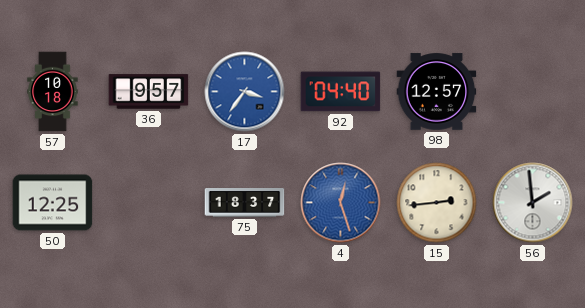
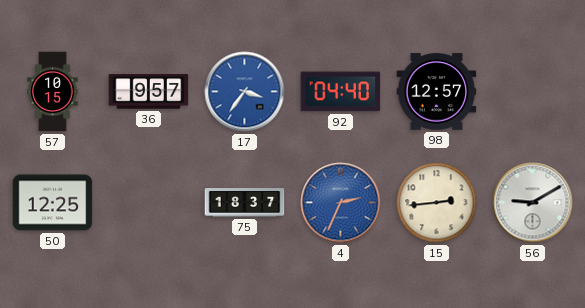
57: 10:18 -> 10:15 (53, 92)
4: 12:27 -> 2:34 (341, 203)
56: 1:59 -> 9:10 (533, 203)
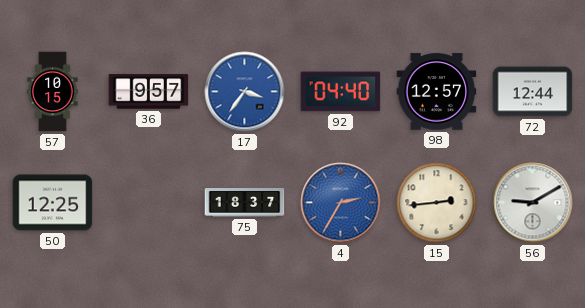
72: none -> 12:44 (533, 92)
4: 2:34 -> 2:35 (341, 203)
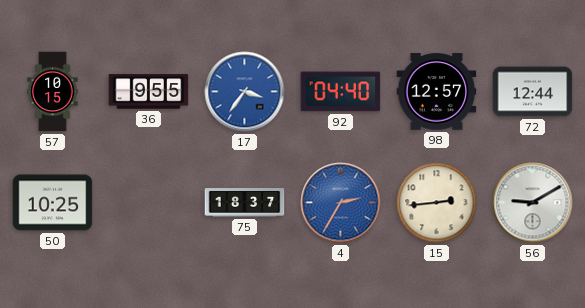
36: 9:57 -> 9:55 (149, 92)
50: 12:25 -> 10:25 (53, 203)
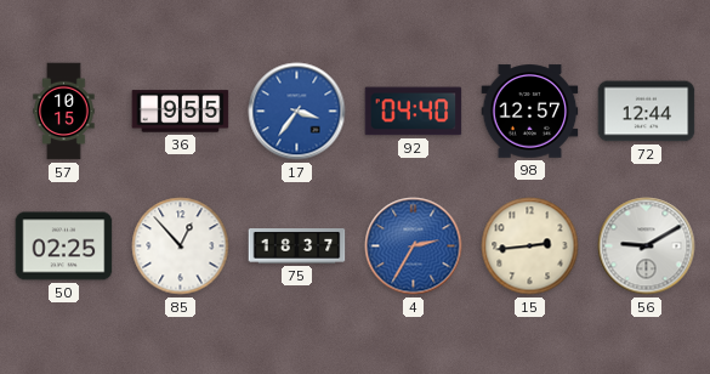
50: 10:25 -> 02:25 (64, 246)
85: none -> 12:53 (181, 246)
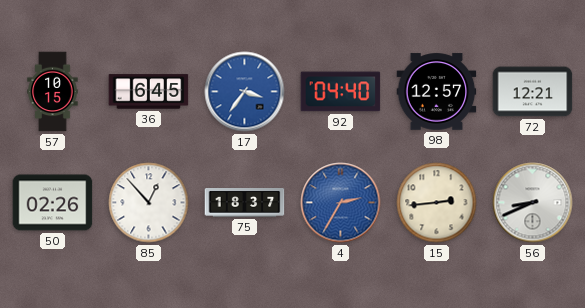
36: 9:55 -> 6:45 (149, 92)
72: 12:44 -> 12:21 (533, 92)
50: 02:25 -> 02:26 (53, 203)
56: 9:10 -> 8:41 (533, 203)
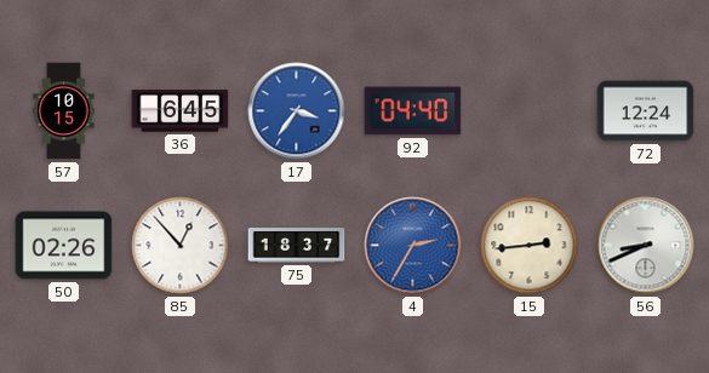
98: 12:57 -> none (437, 92)
72: 12:21 -> 12:24 (646, 111)
